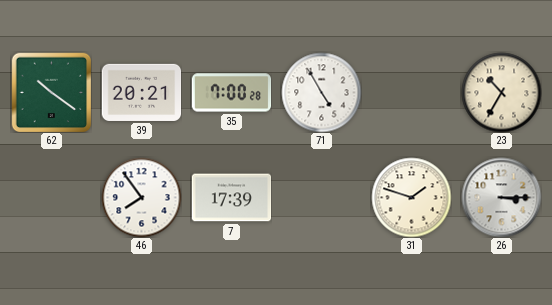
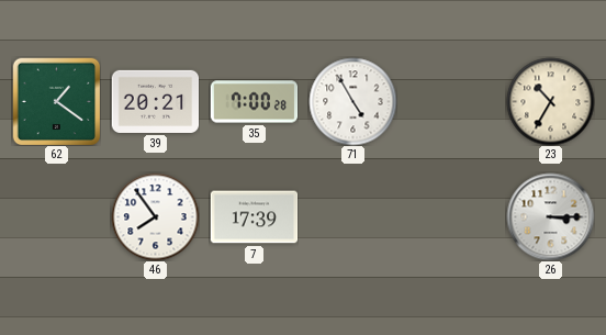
62: 10:21 -> 1:21 (56, 101)
31: 1:48 -> none (411, 197)
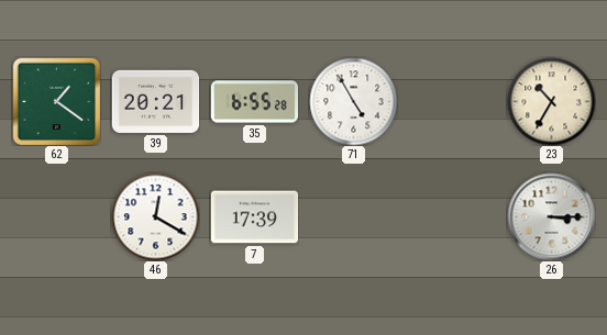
35: 7:00 -> 6:55 (254, 102)
46: 7:54 -> 12:20 (155, 216)
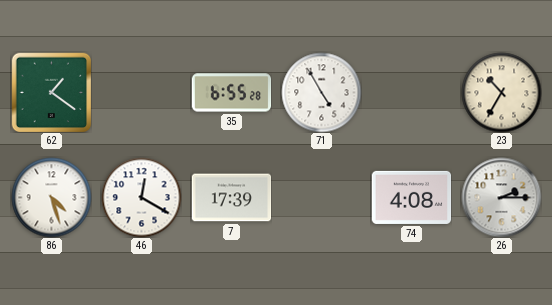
39: 20:21 -> none (155, 101)
86: none -> 4:27 (51, 197)
74: none -> 4:08 (411, 197)
26: 3:15 -> 2:15 (501, 197)
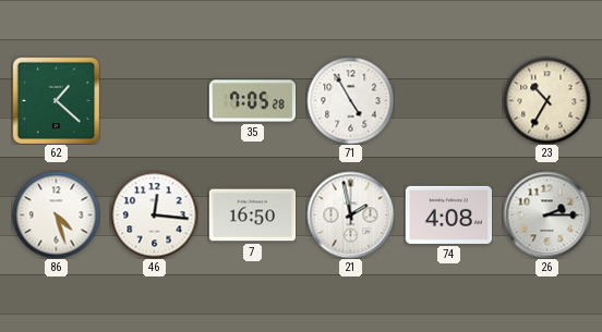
62: 1:21 -> 1:22 (56, 100)
35: 6:55 -> 7:05 (252, 101)
46: 12:20 -> 12:16 (154, 214)
7: 17:39 -> 16:50 (252, 216)
21: none -> 1:58 (350, 214)
